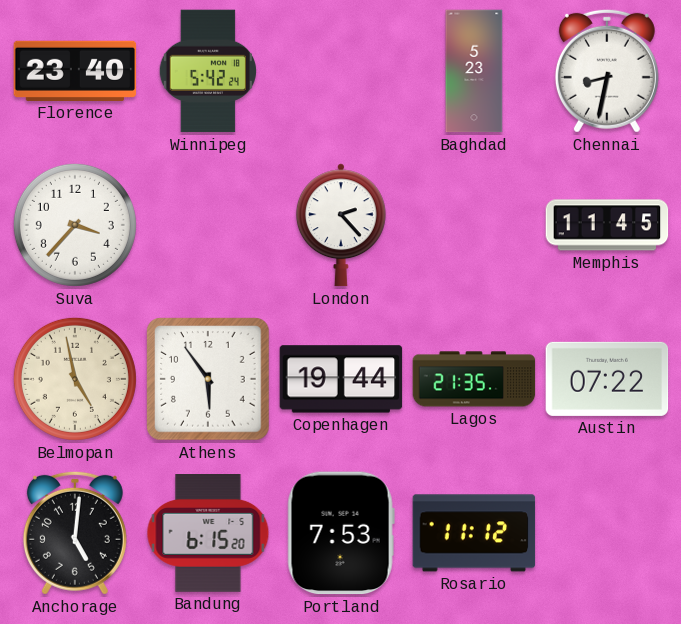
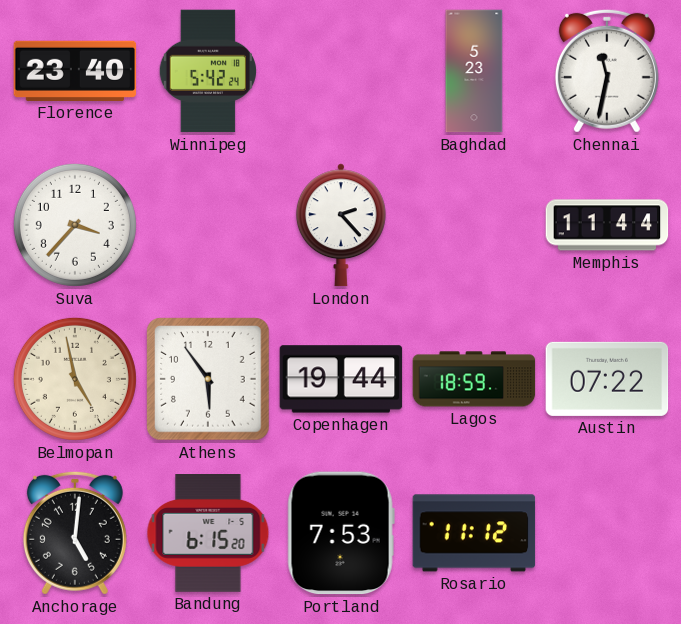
Chennai: 8:32 -> 11:32 (607, 71)
Memphis: 11:45 -> 11:44 (607, 225)
Lagos: 21:35 -> 18:59 (474, 379)
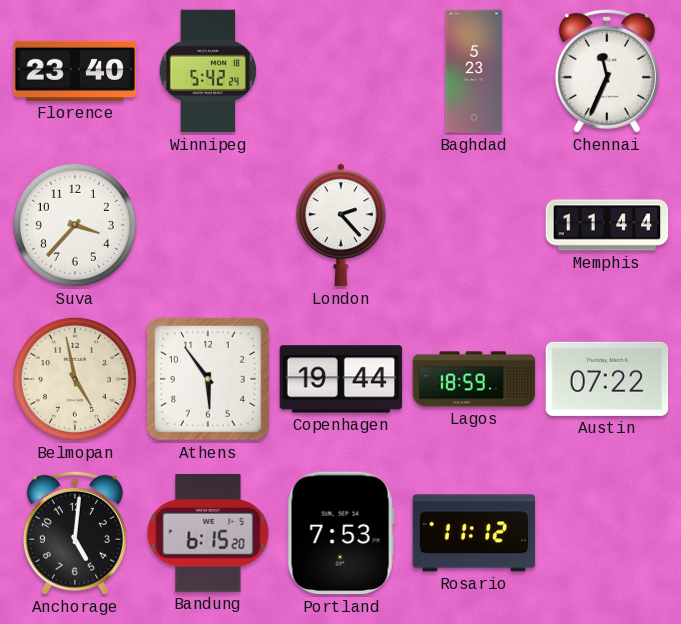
Chennai: 11:32 -> 11:34 (607, 71)
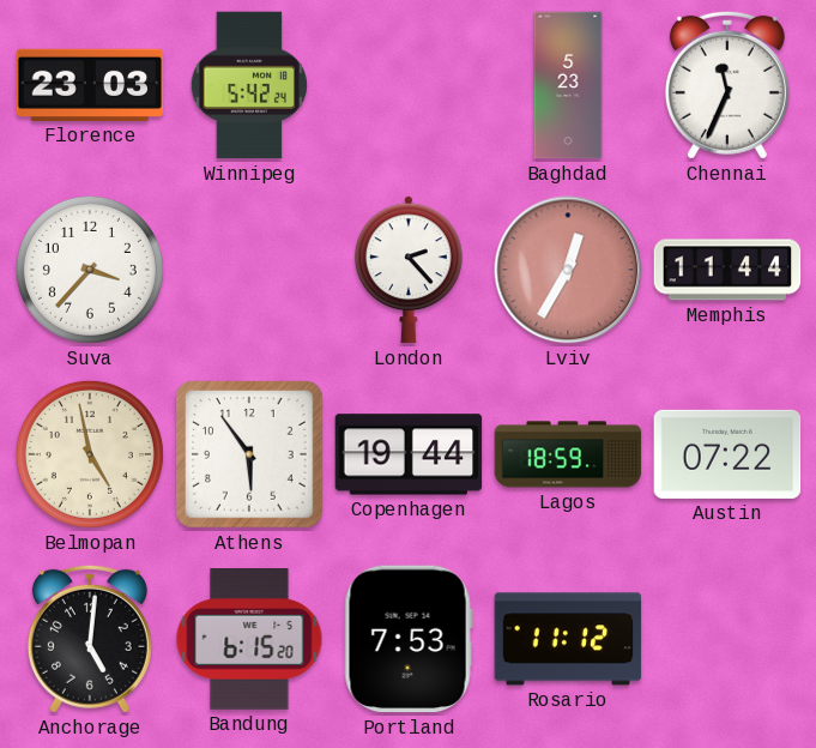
Florence: 23:40 -> 23:03 (90, 85)
Lviv: none -> 12:35 (568, 270)
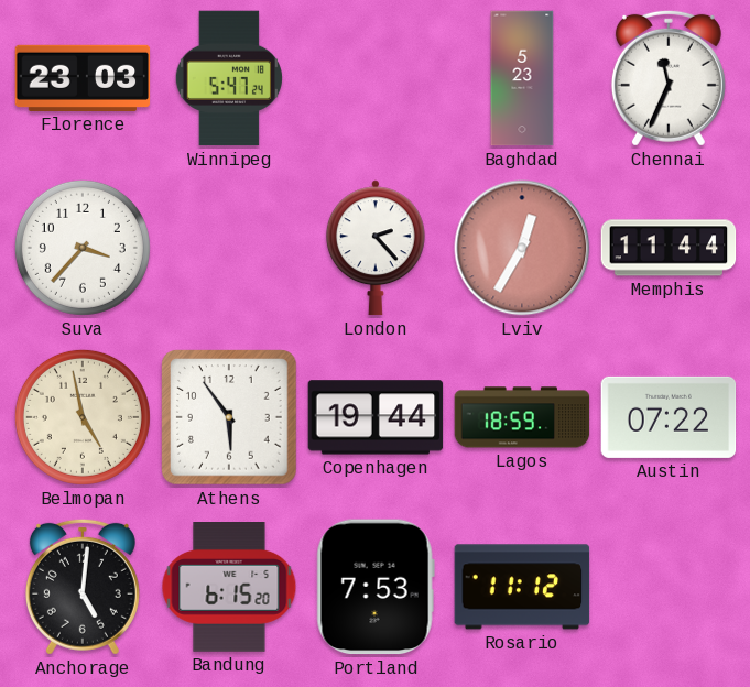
Winnipeg: 5:42 -> 5:47 (228, 78)
